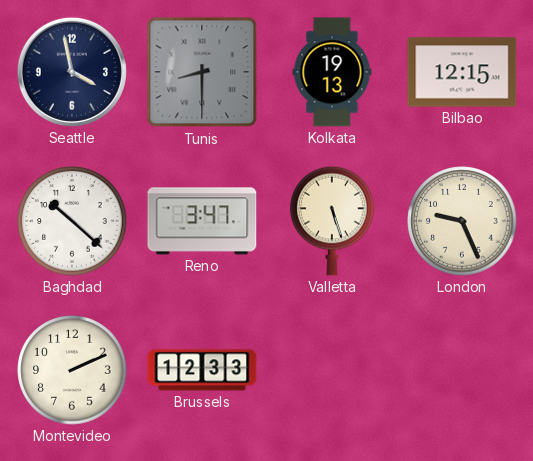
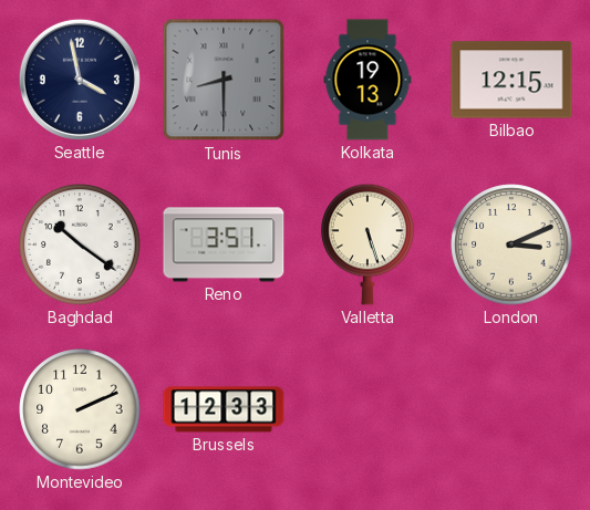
Baghdad: 10:22 -> 10:21 (80, 244)
Reno: 3:47 -> 3:51 (224, 244)
London: 9:26 -> 3:11 (511, 244)
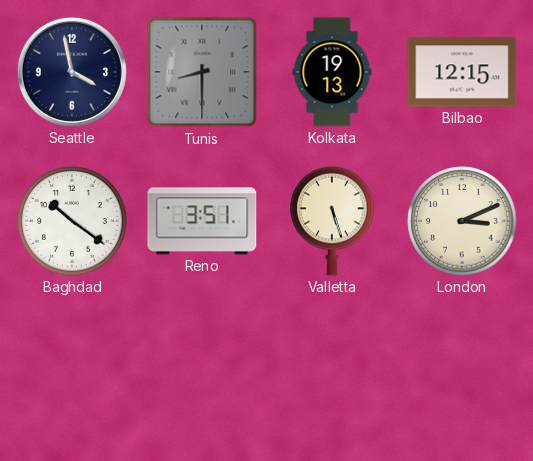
Montevideo: 2:11 -> none (80, 409)
Brussels: 12:33 -> none (224, 409)
